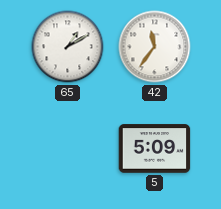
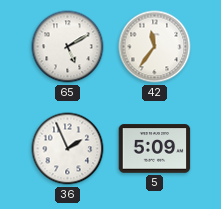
65: 1:10 -> 5:10 (68, 47)
36: none -> 1:56 (68, 149)
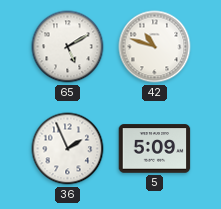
42: 11:36 -> 10:48 (155, 47)
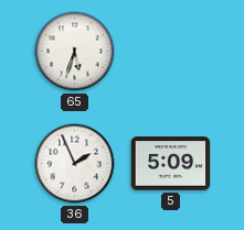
65: 5:10 -> 5:33 (75, 52)
42: 10:48 -> none (155, 47)
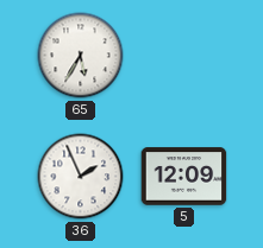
65: 5:33 -> 5:35 (81, 56)
5: 5:09 -> 12:09 (184, 177)
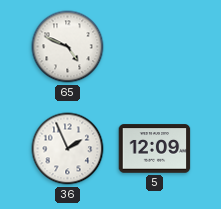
65: 5:35 -> 4:49 (68, 47)
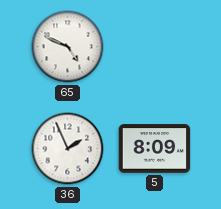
5: 12:09 -> 8:09 (155, 149)
